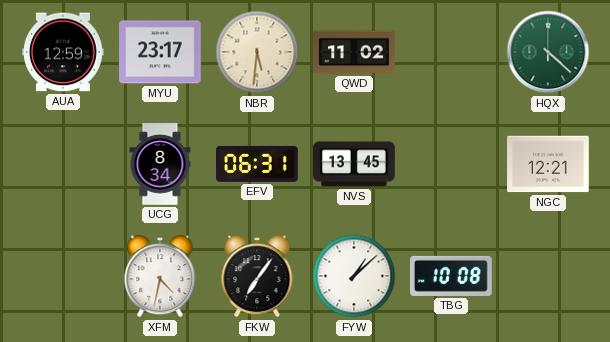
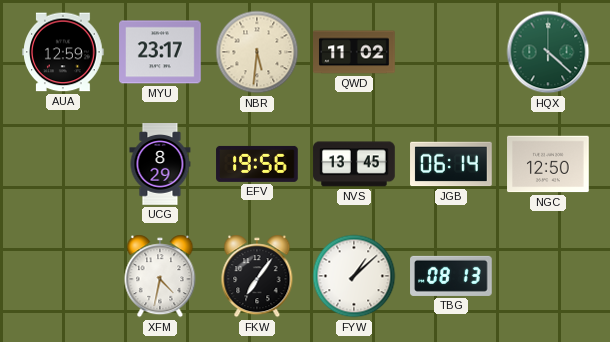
UCG: 8:34 -> 8:29 (160, 164)
EFV: 06:31 -> 19:56 (257, 164)
JGB: none -> 06:14 (451, 164)
NGC: 12:21 -> 12:50 (548, 164)
TBG: 10:08 -> 08:13 (451, 276)
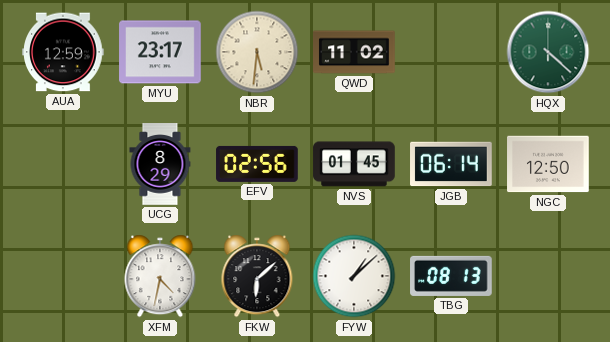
EFV: 19:56 -> 02:56 (257, 164)
NVS: 13:45 -> 01:45 (354, 164)
FKW: 7:06 -> 6:08 (257, 276)
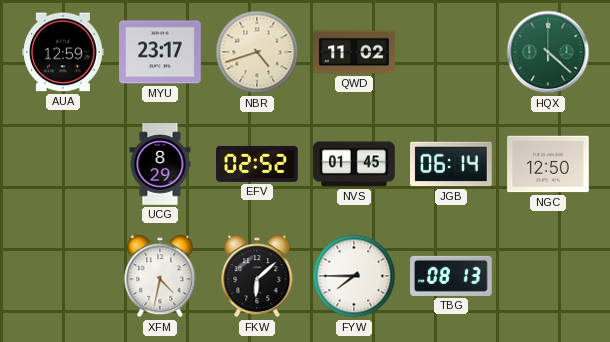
NBR: 5:31 -> 4:42 (257, 52)
EFV: 02:56 -> 02:52 (257, 164)
FYW: 1:08 -> 7:45 (354, 276)
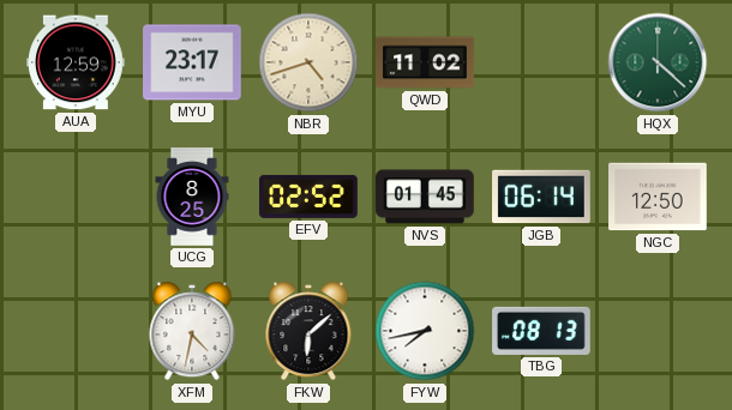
UCG: 8:29 -> 8:25 (192, 197)
FYW: 7:45 -> 7:43 (425, 331)
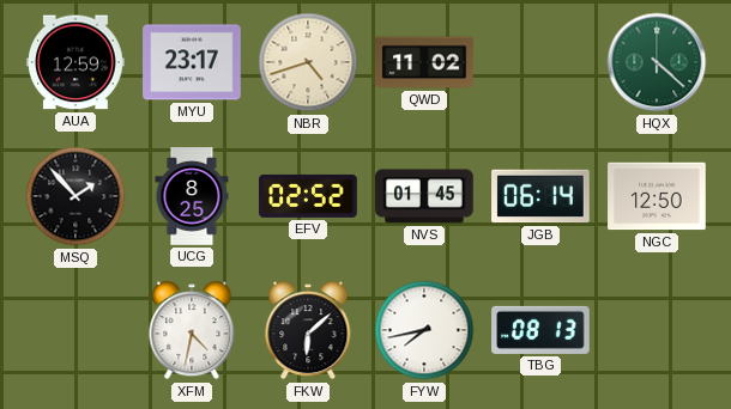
MSQ: none -> 1:53 (75, 196)
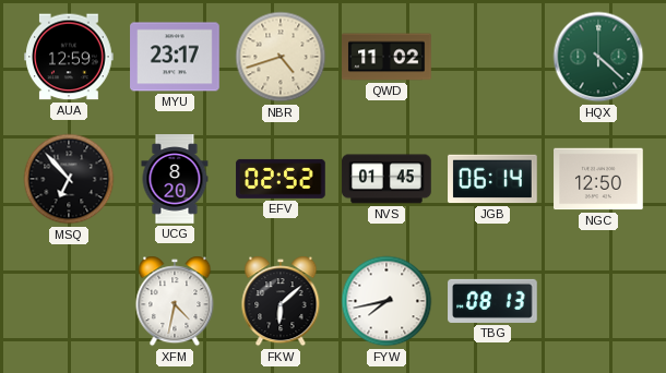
MSQ: 1:53 -> 6:53 (69, 179)
UCG: 8:25 -> 8:20 (175, 179)
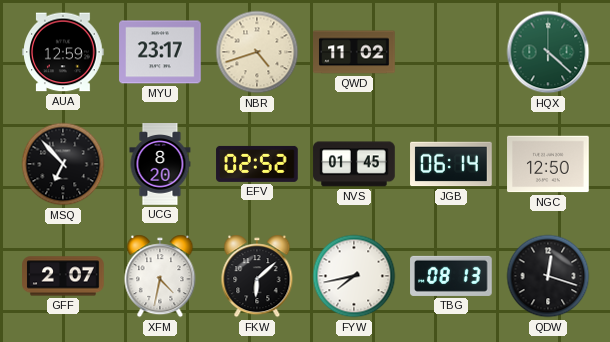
GFF: none -> 2:07 (63, 276)
QDW: none -> 12:18 (548, 276)
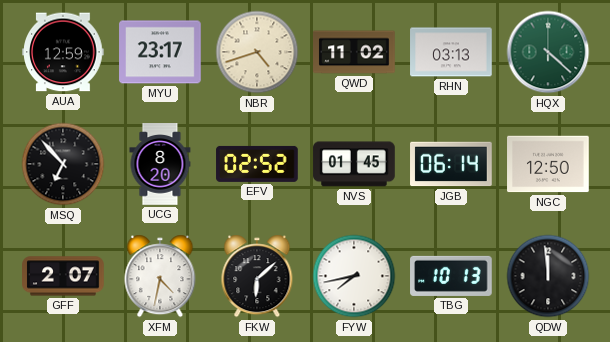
RHN: none -> 03:13 (451, 52)
TBG: 08:13 -> 10:13 (451, 276)
QDW: 12:18 -> 11:59 (548, 276)
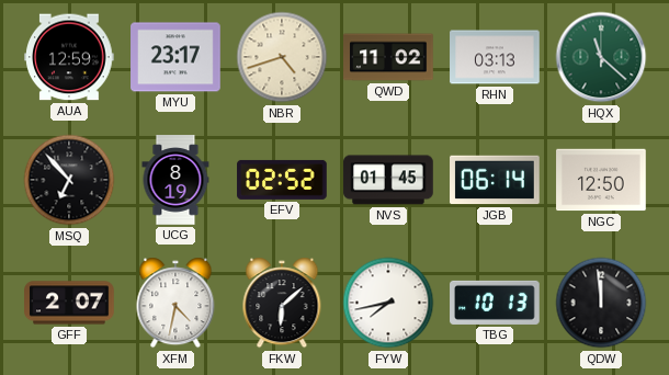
HQX: 4:22 -> 11:22 (601, 57)
UCG: 8:20 -> 8:19 (175, 180)
